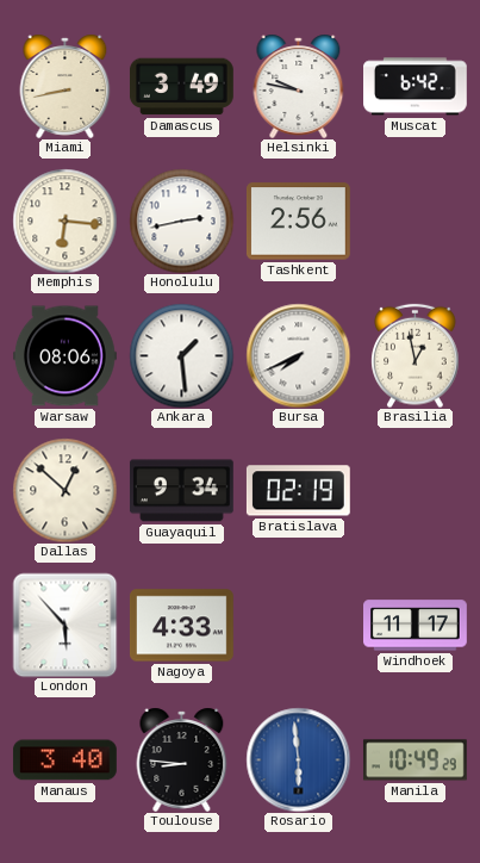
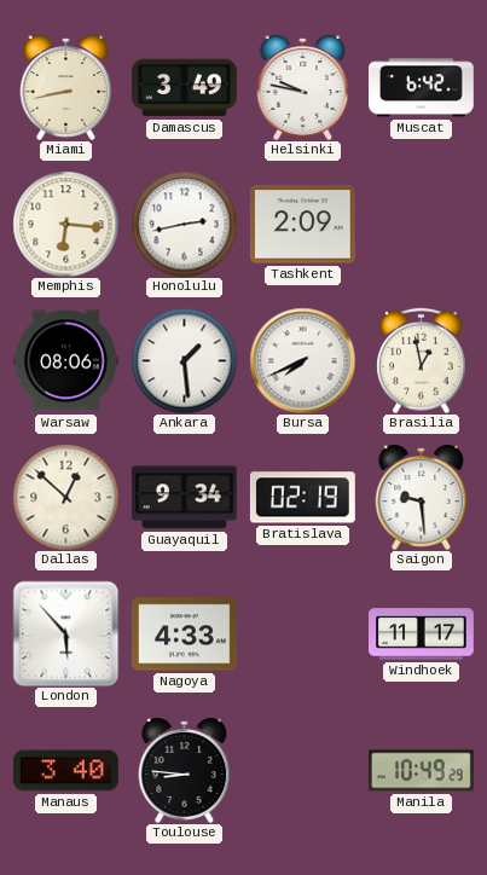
Tashkent: 2:56 -> 2:09 (302, 225)
Saigon: none -> 9:29 (422, 497)
Rosario: 5:59 -> none (298, 759)
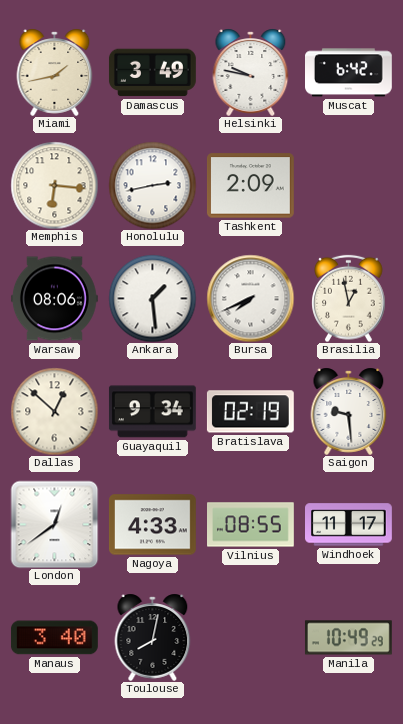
Miami: 8:43 -> 1:43 (55, 72)
London: 5:53 -> 12:39 (54, 524)
Vilnius: none -> 08:55 (251, 525)
Toulouse: 8:46 -> 8:02 (153, 637)
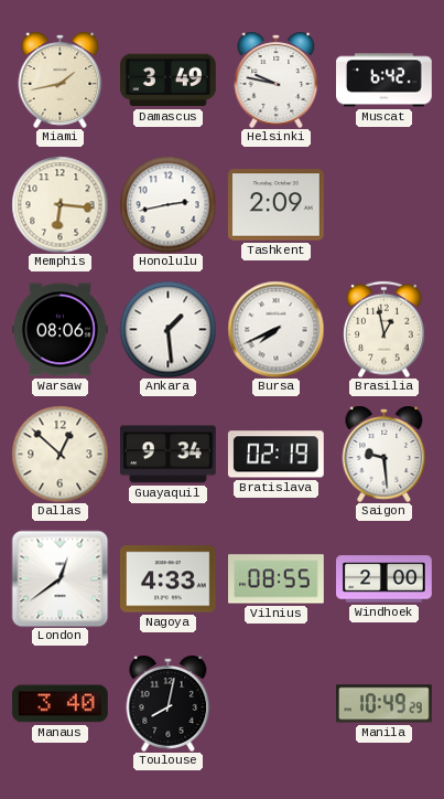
Windhoek: 11:17 -> 2:00 (385, 579)
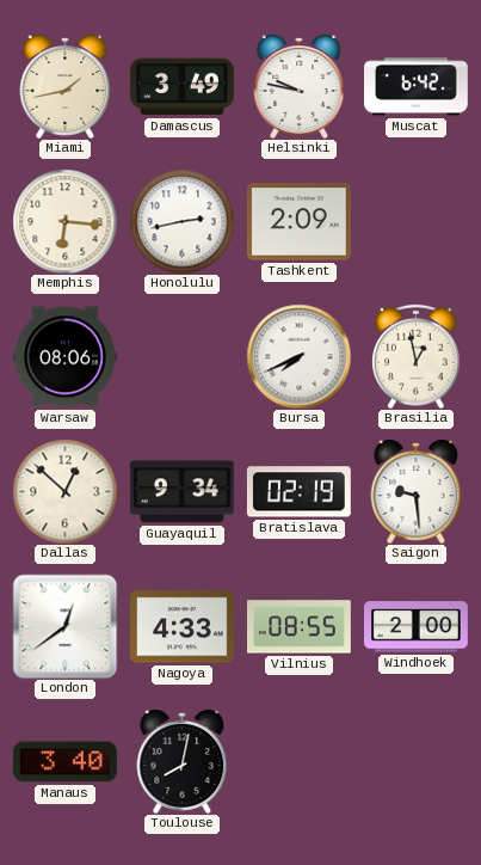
Ankara: 1:29 -> none (167, 329)
Manila: 10:49 -> none (383, 704)
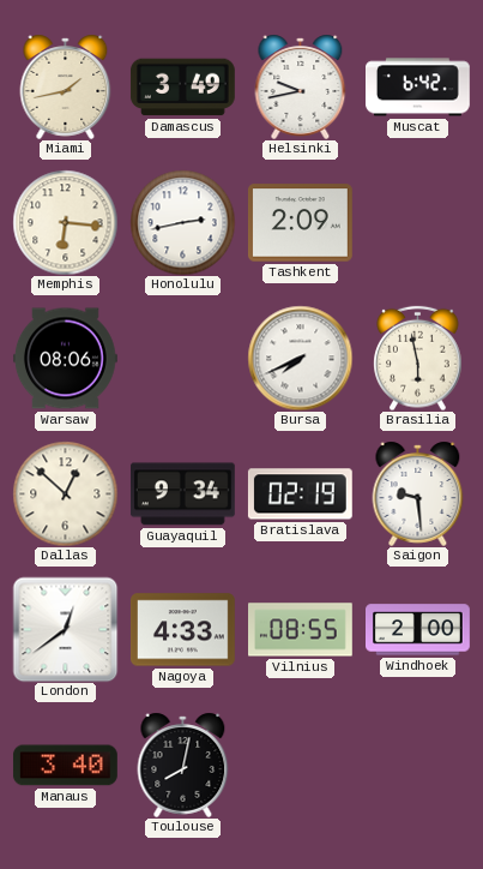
Helsinki: 9:47 -> 9:43 (301, 86)
Brasilia: 12:58 -> 5:58 (418, 358)
